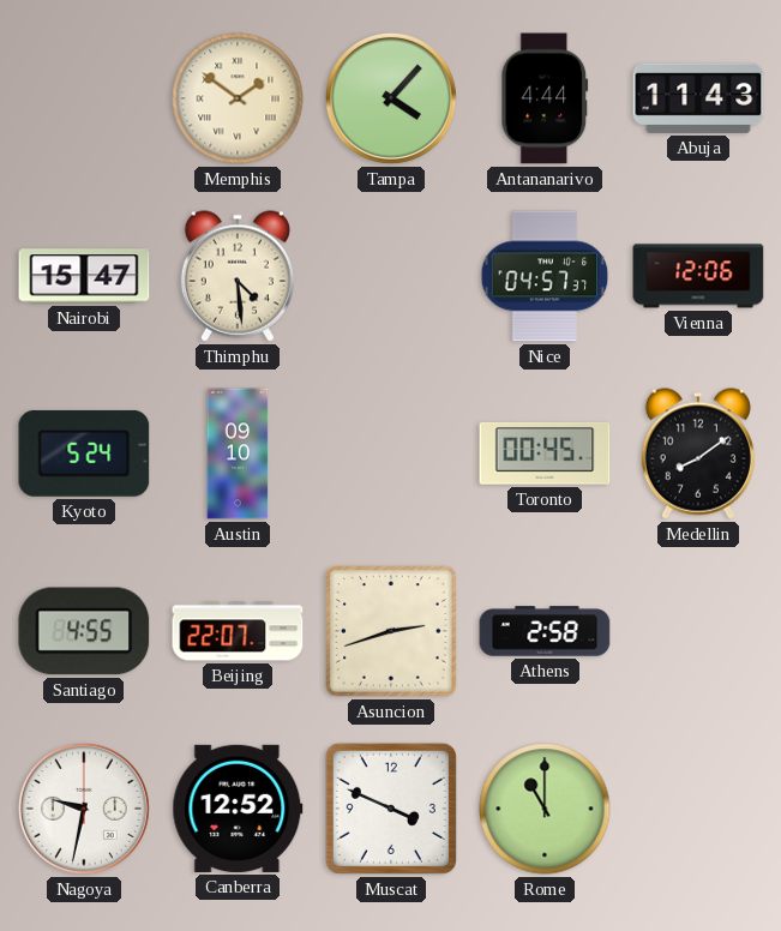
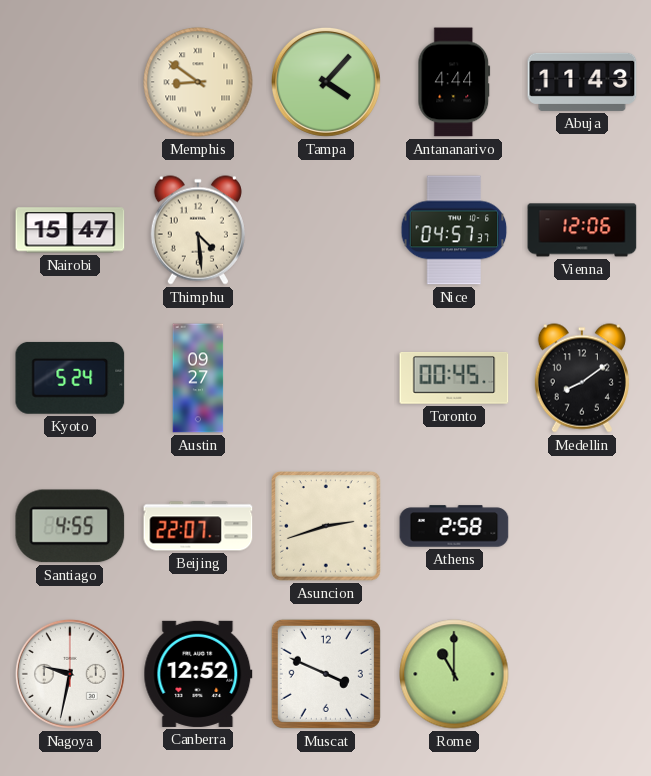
Memphis: 1:51 -> 8:51 (198, 82)
Austin: 09:10 -> 09:27 (198, 378)
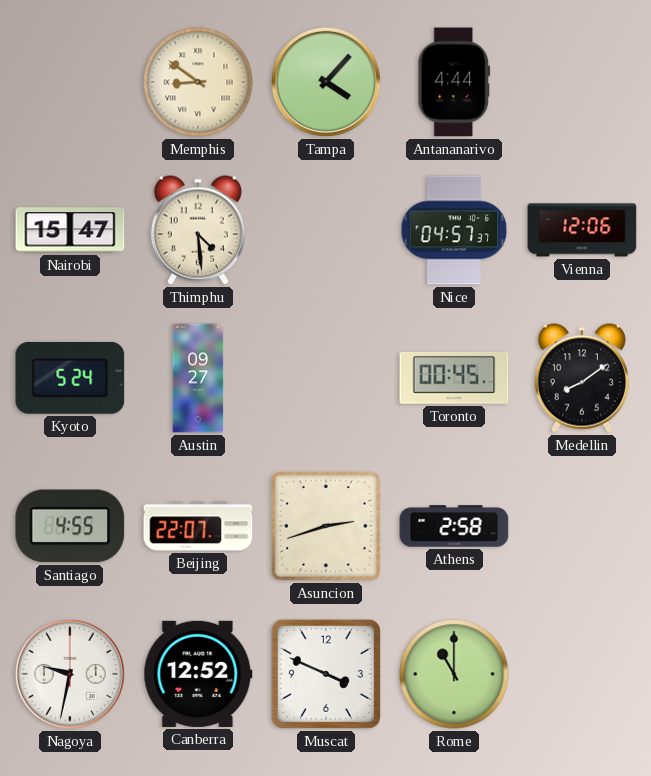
Abuja: 11:43 -> none (582, 82)
